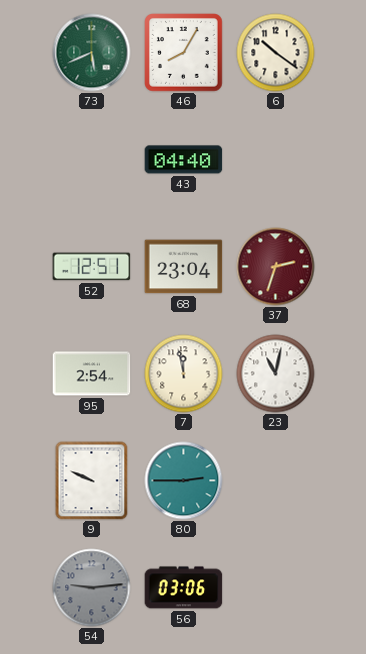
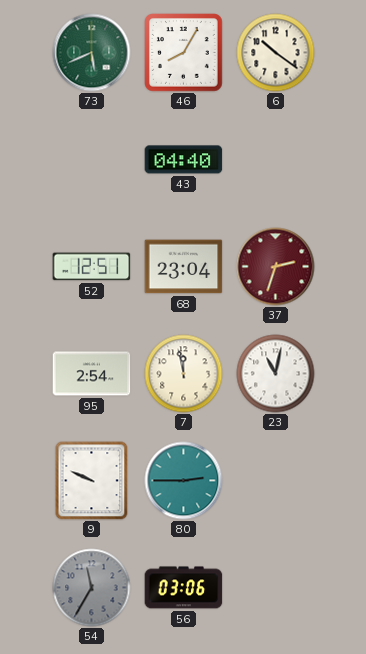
54: 9:14 -> 11:35 (92, 588)
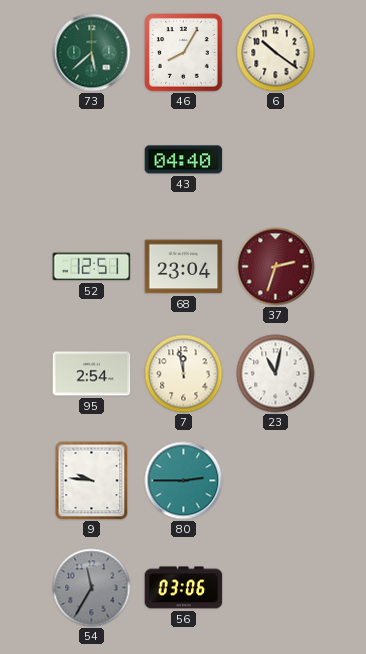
73: 5:41 -> 5:38 (92, 53)
9: 9:49 -> 9:46 (92, 481)
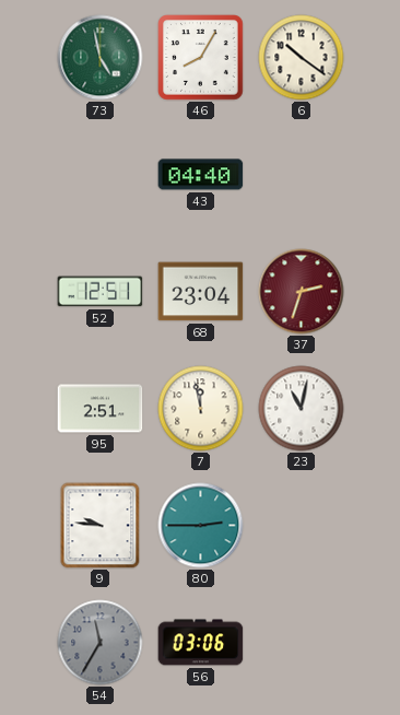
73: 5:38 -> 4:58 (101, 58)
95: 2:54 -> 2:51 (101, 409)
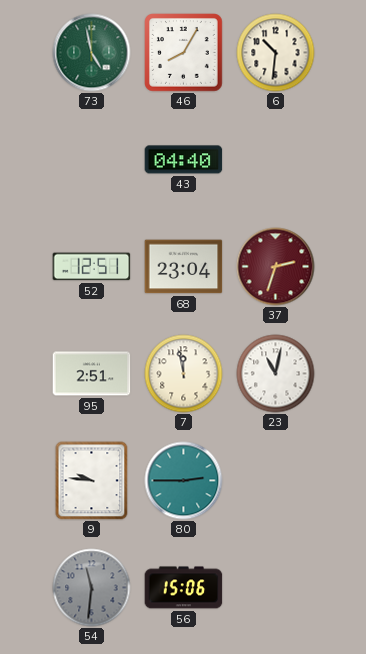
6: 10:21 -> 10:31 (276, 53)
54: 11:35 -> 11:31 (92, 588)
56: 03:06 -> 15:06 (184, 588)
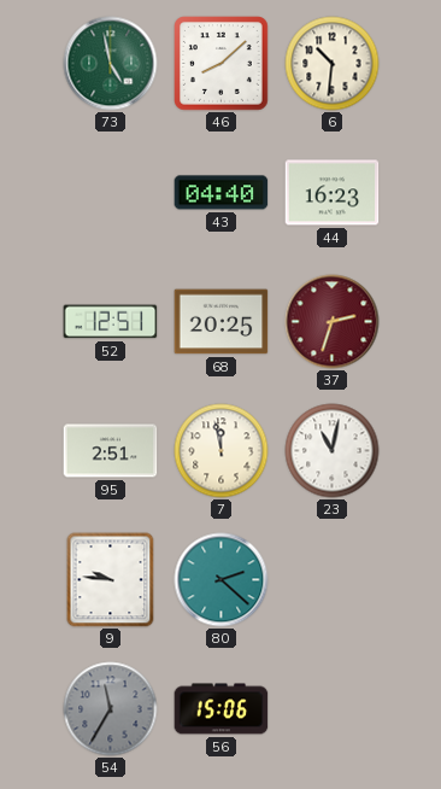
46: 8:05 -> 8:08 (222, 64)
44: none -> 16:23 (333, 193)
68: 23:04 -> 20:25 (222, 322)
80: 2:45 -> 2:22 (222, 580)
54: 11:31 -> 11:35 (111, 709)
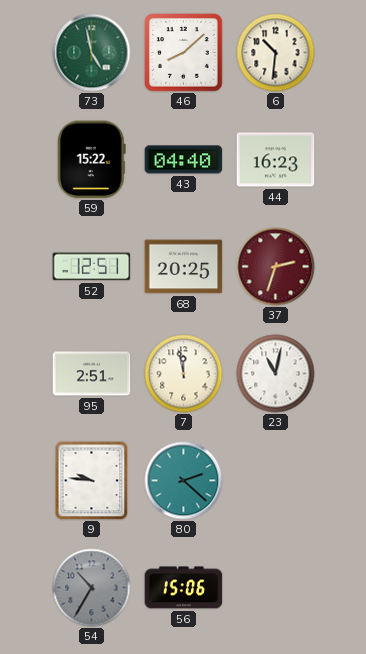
59: none -> 15:22 (91, 160)
54: 11:35 -> 10:35 (92, 588)
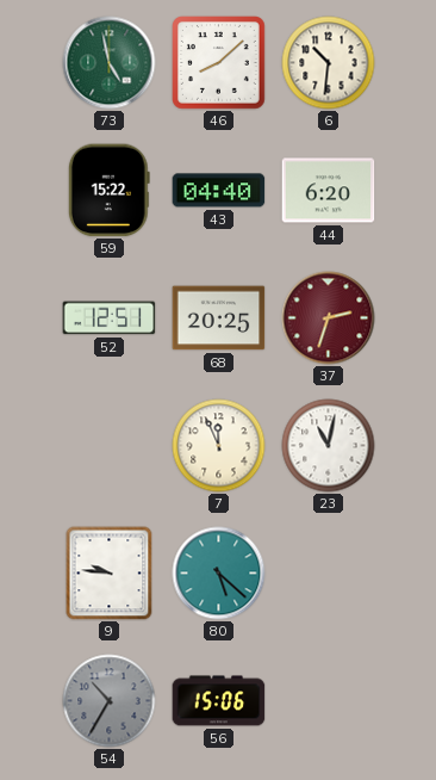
44: 16:23 -> 6:20 (329, 191)
95: 2:51 -> none (92, 374)
7: 11:58 -> 11:56 (219, 446)
80: 2:22 -> 5:22 (219, 574)
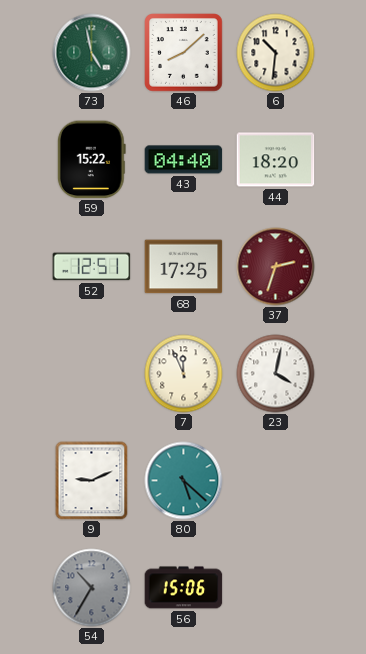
44: 6:20 -> 18:20 (276, 160)
68: 20:25 -> 17:25 (184, 267)
23: 11:02 -> 4:02 (276, 374)
9: 9:46 -> 9:11 (92, 481)
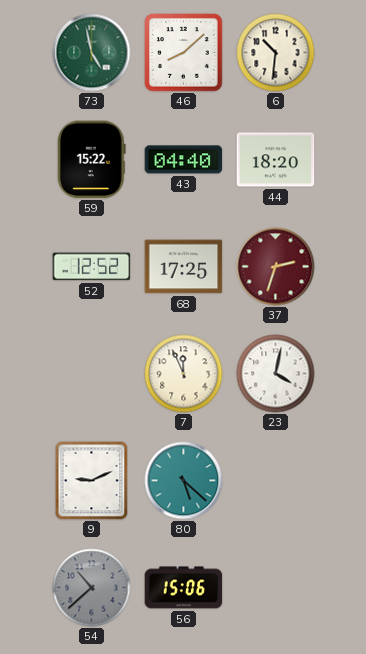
52: 12:51 -> 12:52 (92, 267)
54: 10:35 -> 10:38 (92, 588)
